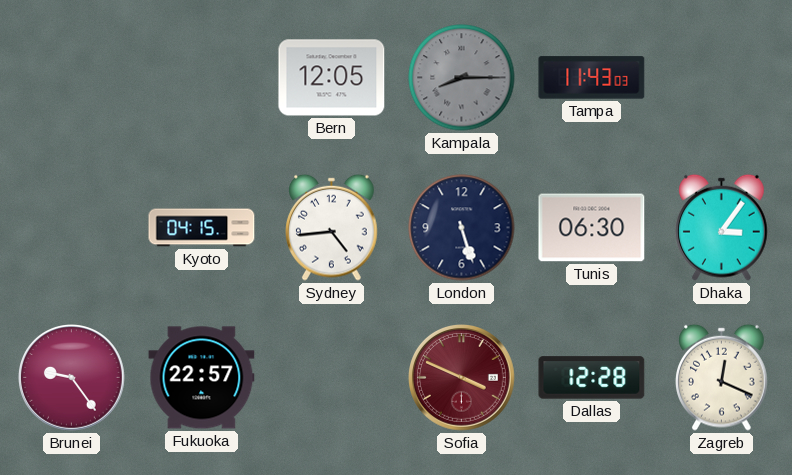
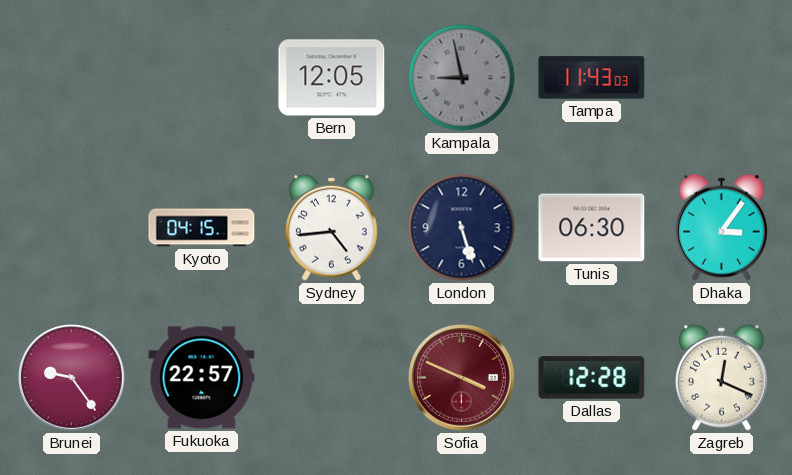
Kampala: 8:15 -> 8:58 (462, 78)
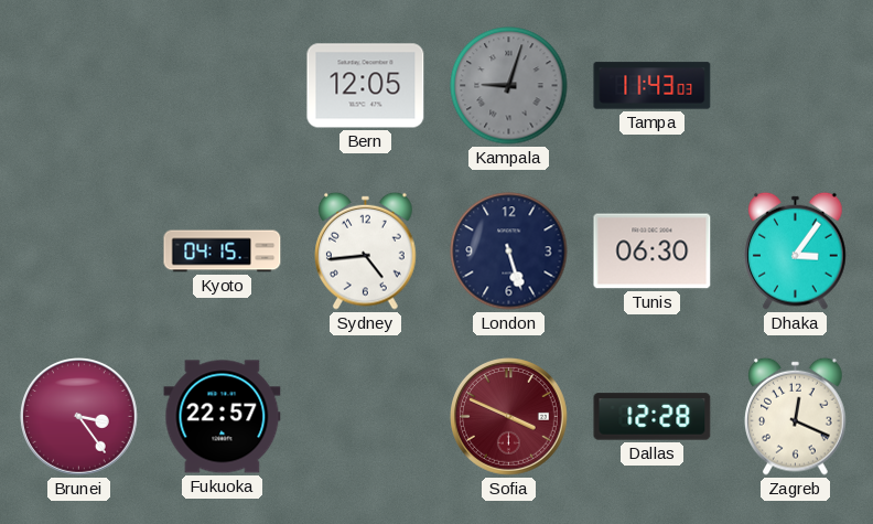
Kampala: 8:58 -> 9:03 (509, 86)
Brunei: 9:24 -> 3:24 (79, 417)
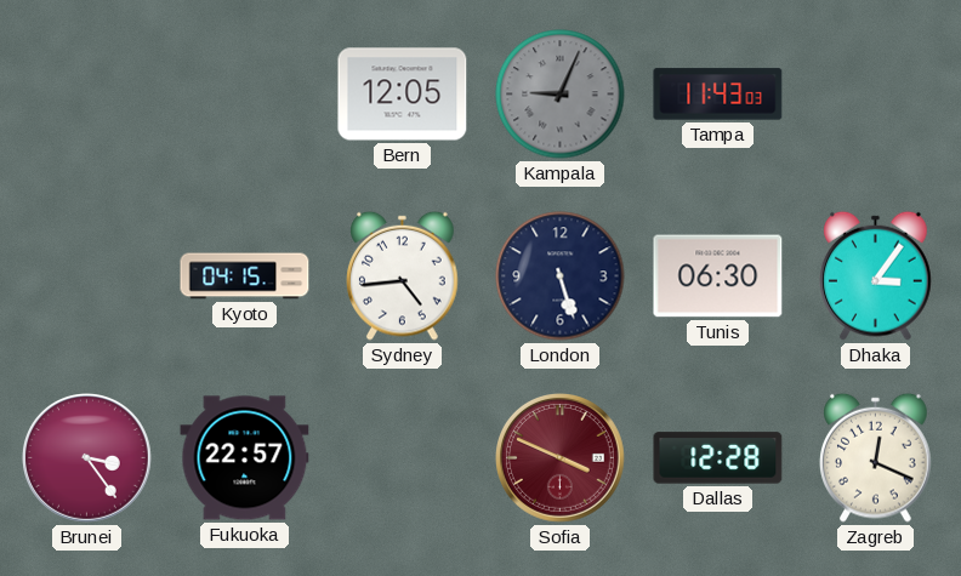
Kampala: 9:03 -> 9:04 (561, 95)
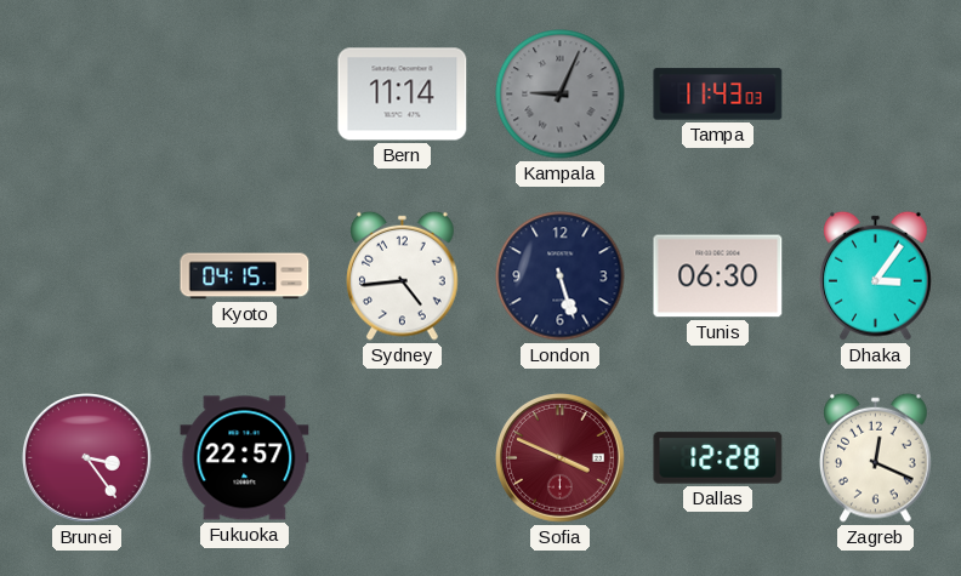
Bern: 12:05 -> 11:14 (403, 95)
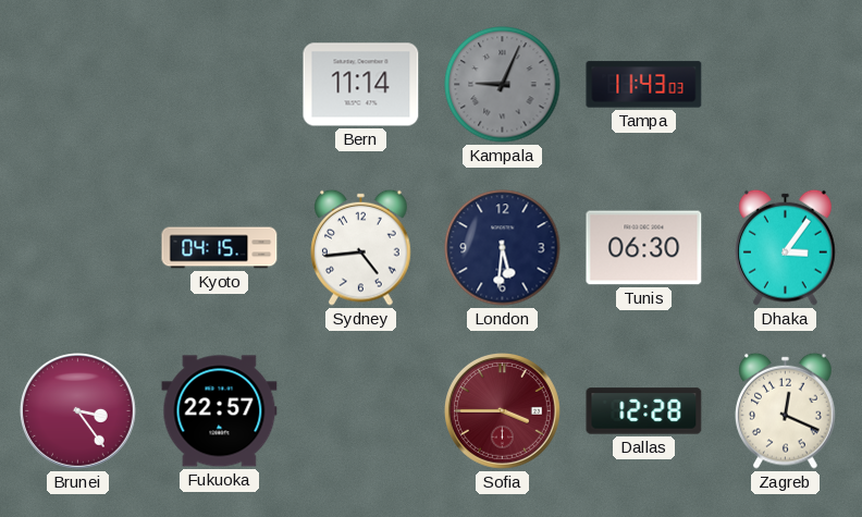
London: 5:27 -> 5:31 (503, 248)
Sofia: 3:49 -> 3:45 (503, 411)
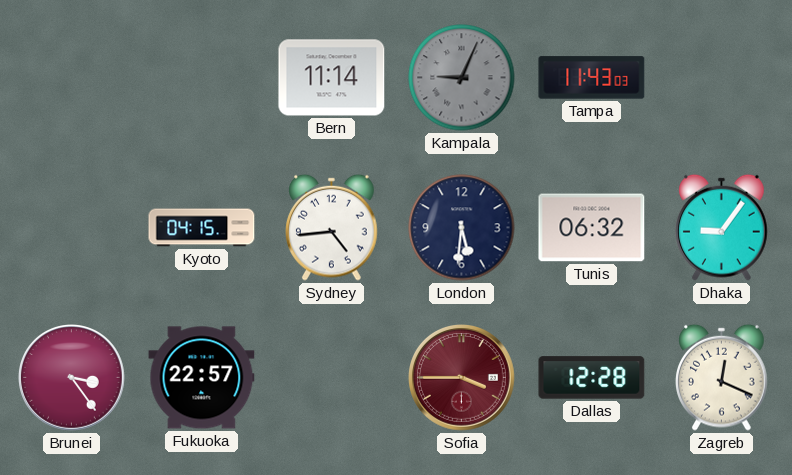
Tunis: 06:30 -> 06:32 (592, 228)
Dhaka: 3:06 -> 9:06 (722, 227)
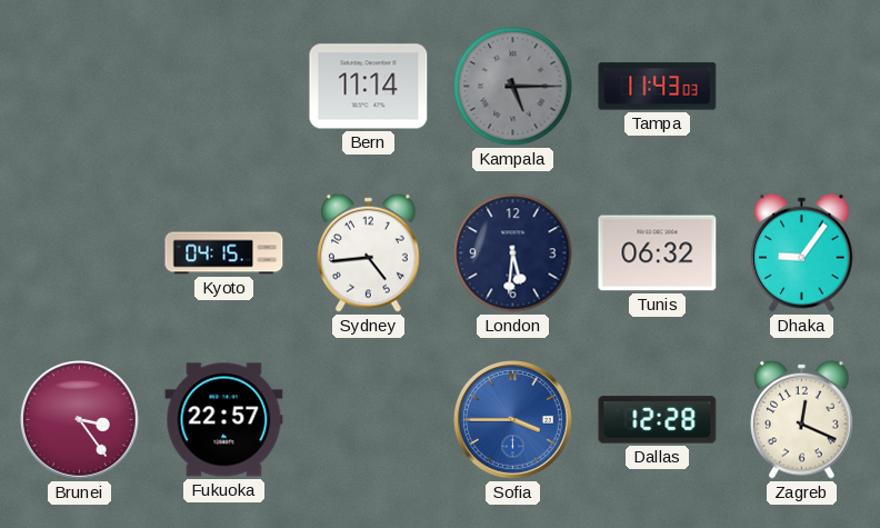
Kampala: 9:04 -> 5:15 (513, 87)
Sofia dial: burgundy -> blue (513, 420)
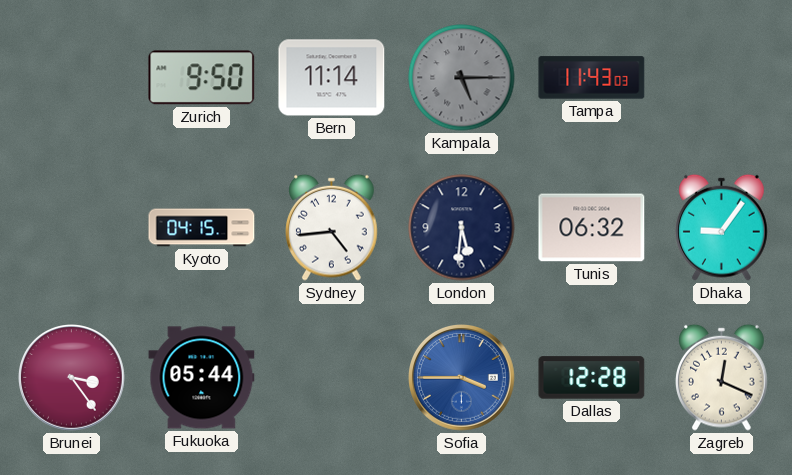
Zurich: none -> 9:50 (202, 78)
Fukuoka: 22:57 -> 05:44 (202, 378)
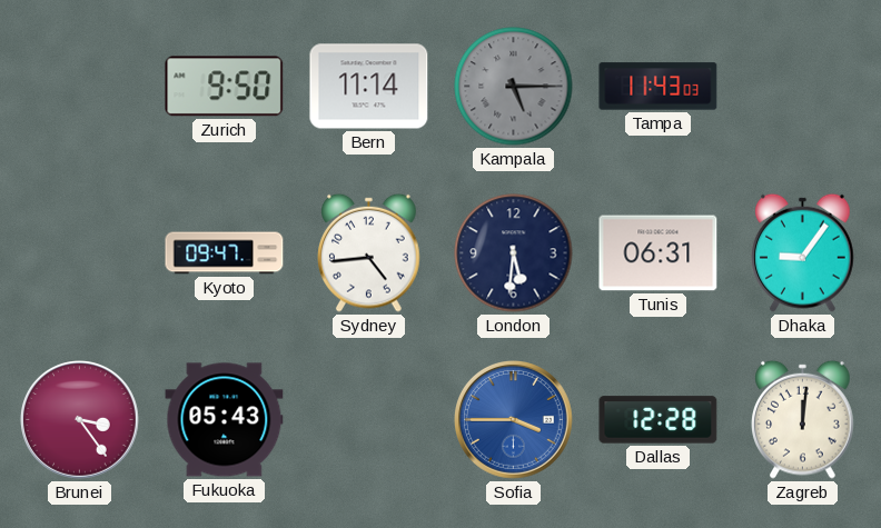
Kyoto: 04:15 -> 09:47 (225, 253)
Tunis: 06:32 -> 06:31 (659, 253)
Fukuoka: 05:44 -> 05:43 (225, 420)
Zagreb: 12:19 -> 12:01 (803, 419)
